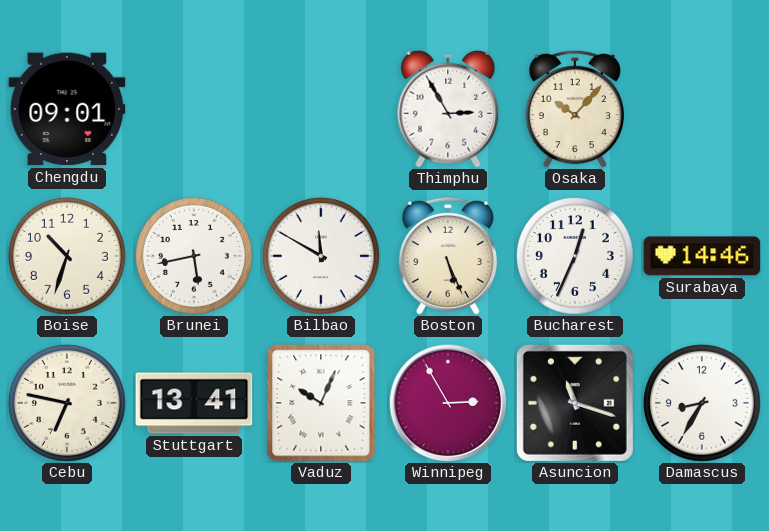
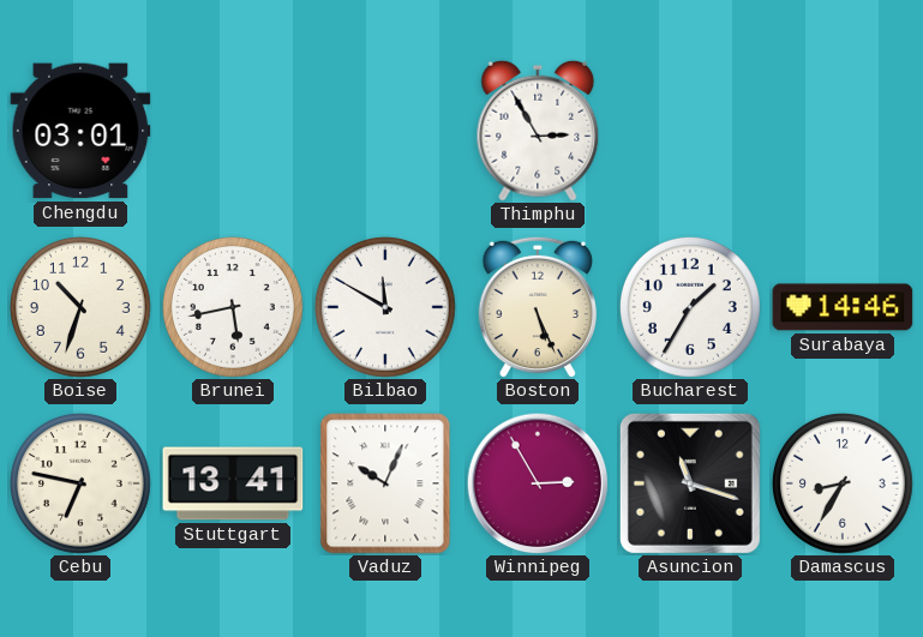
Chengdu: 09:01 -> 03:01 (80, 131)
Osaka: 10:07 -> none (574, 109)
Bucharest: 12:34 -> 1:35 (690, 307)
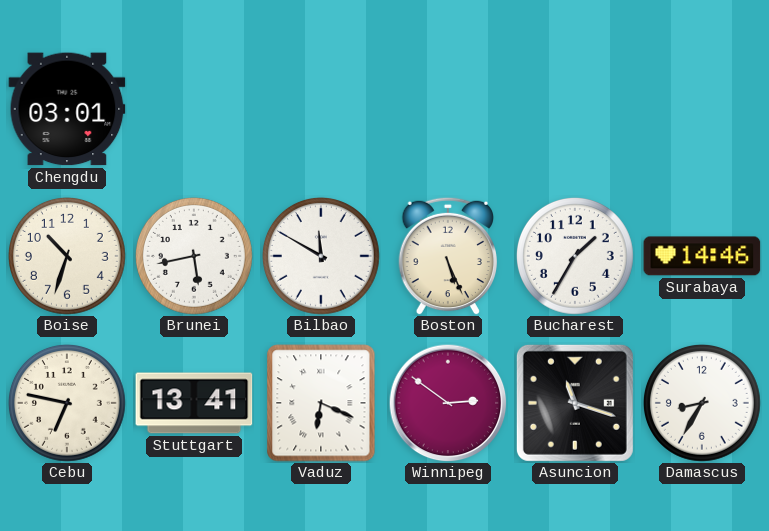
Thimphu: 2:55 -> none (538, 131)
Vaduz: 10:04 -> 6:19 (321, 403)
Winnipeg: 2:55 -> 2:51 (448, 403)
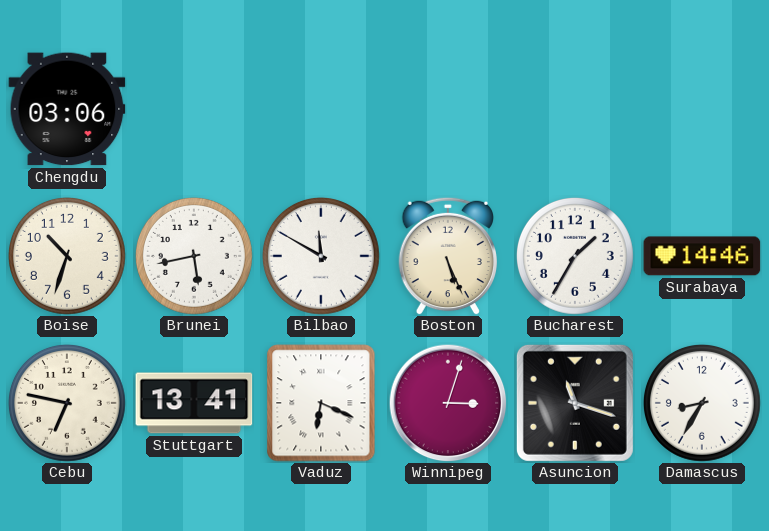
Chengdu: 03:01 -> 03:06 (67, 109)
Winnipeg: 2:51 -> 3:03 (448, 403)
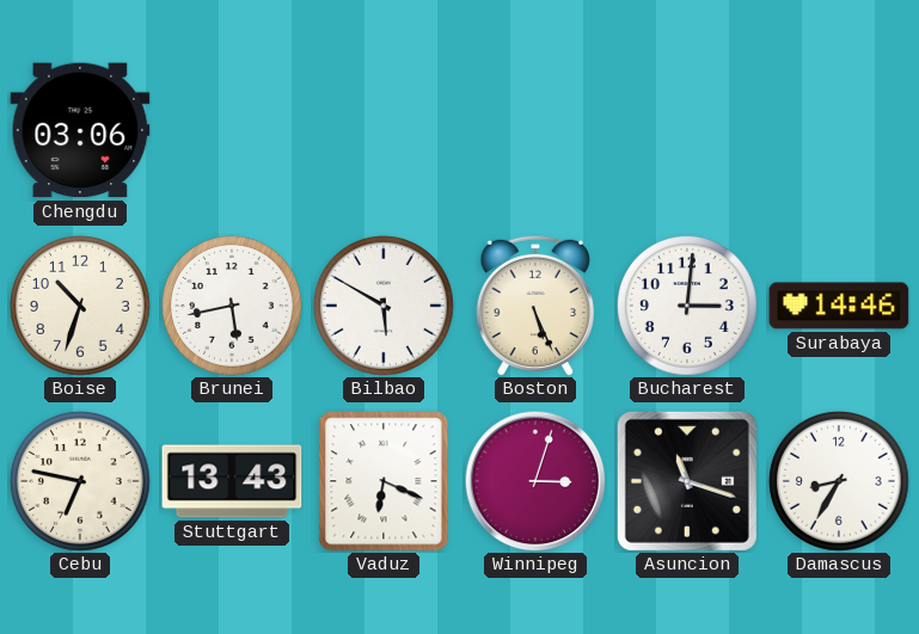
Bilbao: 11:50 -> 5:50 (384, 306)
Bucharest: 1:35 -> 3:01 (687, 306)
Stuttgart: 13:41 -> 13:43 (232, 481)
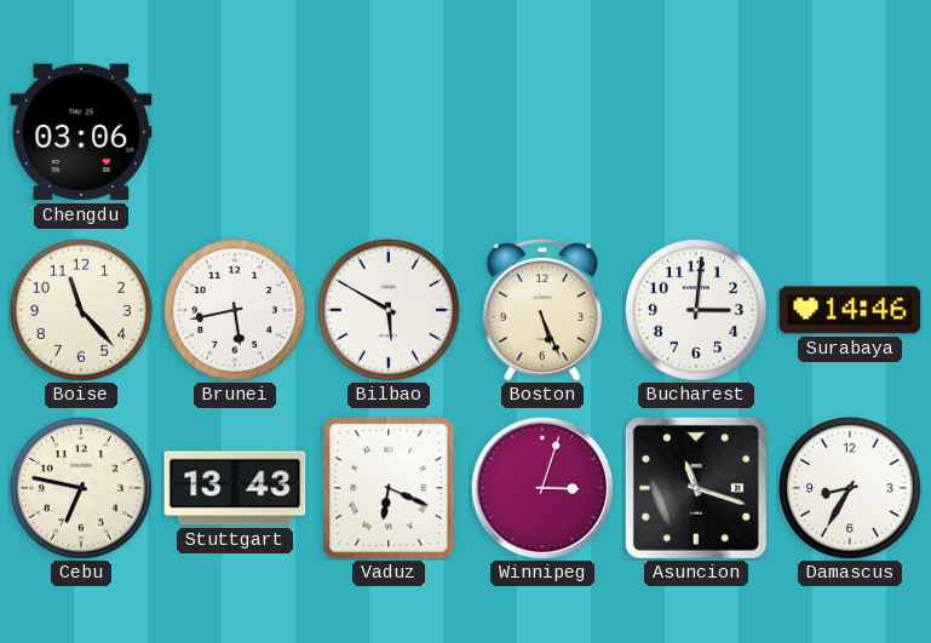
Boise: 10:33 -> 11:23 (81, 310)
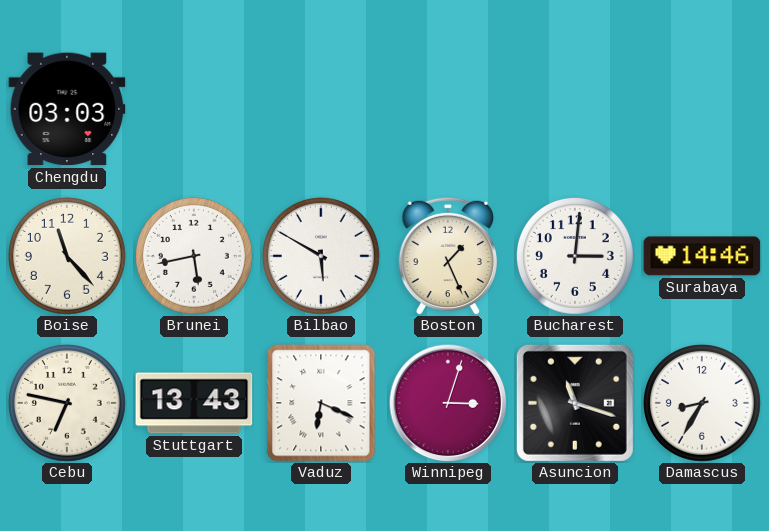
Chengdu: 03:06 -> 03:03 (67, 109)
Boston: 5:26 -> 1:26 (447, 256)
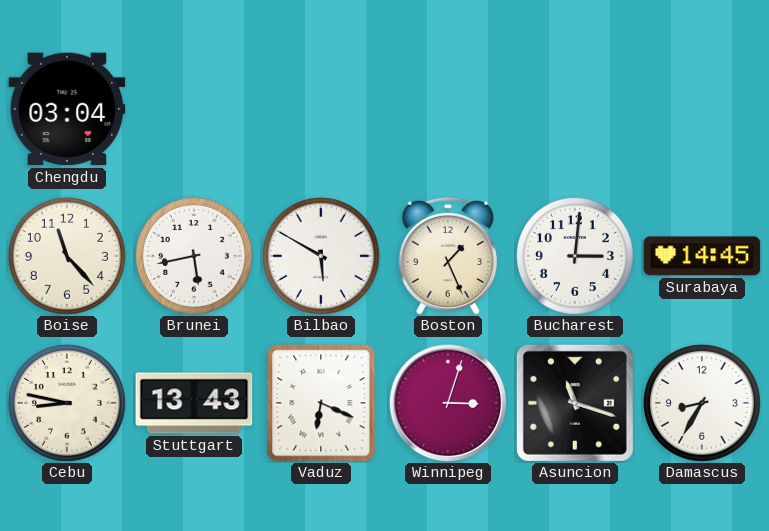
Chengdu: 03:03 -> 03:04 (67, 109)
Surabaya: 14:46 -> 14:45 (702, 256)
Cebu: 6:47 -> 8:47 (67, 403)
